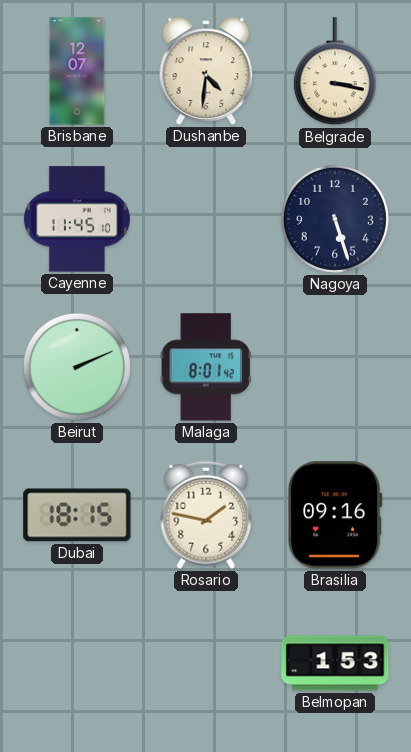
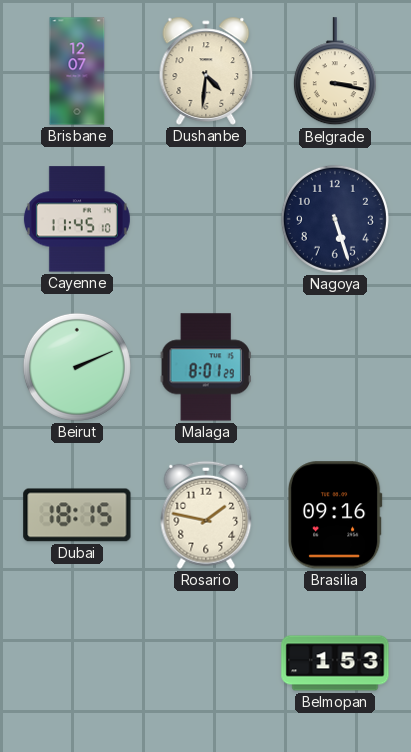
Malaga: 8:01:42 -> 8:01:29 (206, 367)
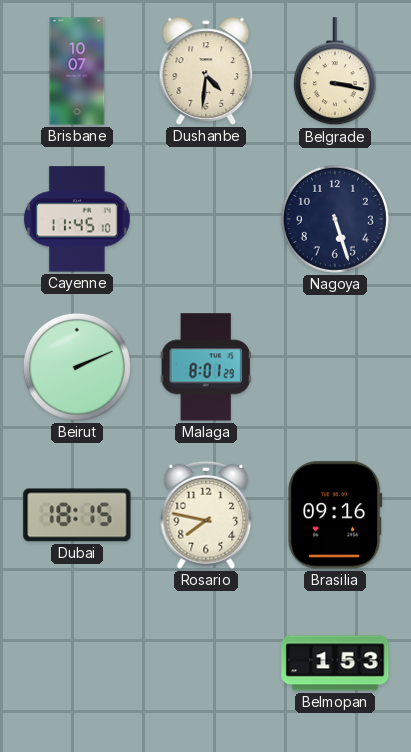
Brisbane: 12:07 -> 10:07 (77, 71)
Rosario: 1:47 -> 7:47 (206, 515)
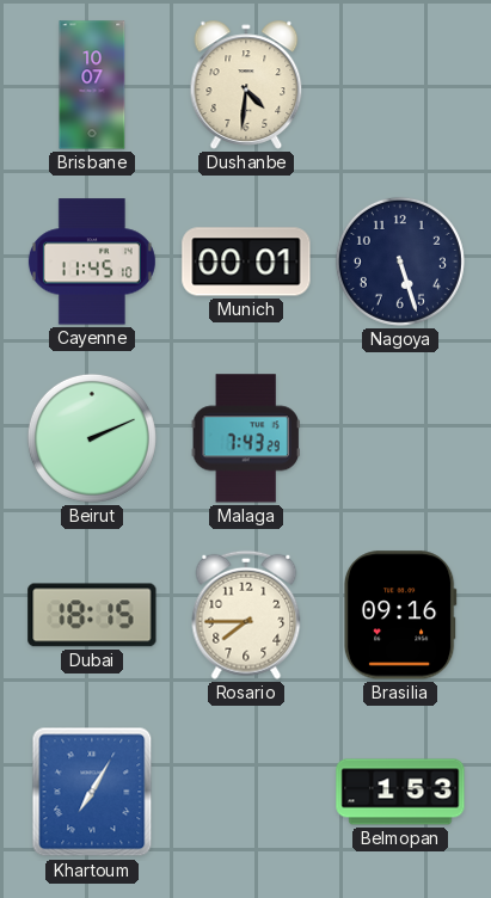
Belgrade: 3:17 -> none (335, 72)
Munich: none -> 00:01 (246, 262)
Malaga: 8:01 -> 7:43 (246, 438)
Rosario: 7:47 -> 7:45 (246, 615)
Khartoum: none -> 7:05 (92, 792)
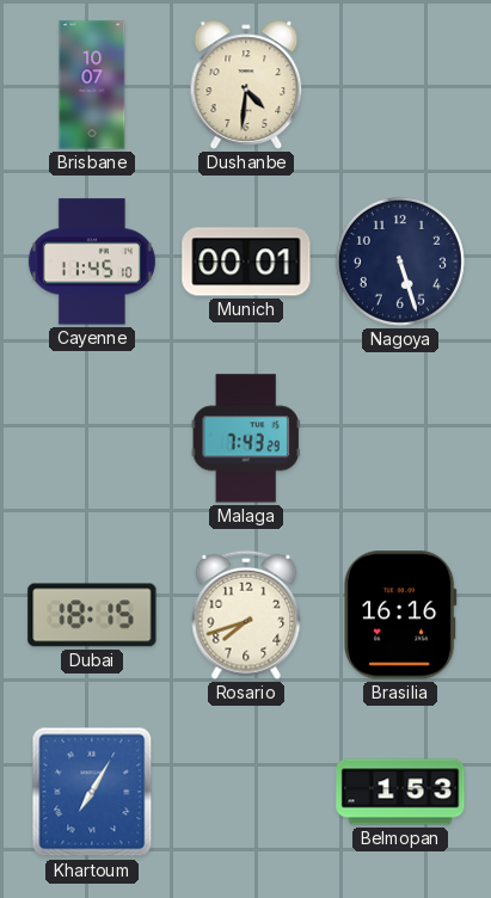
Beirut: 2:11 -> none (92, 438)
Rosario: 7:45 -> 7:42 (246, 615)
Brasilia: 09:16 -> 16:16 (400, 615)
